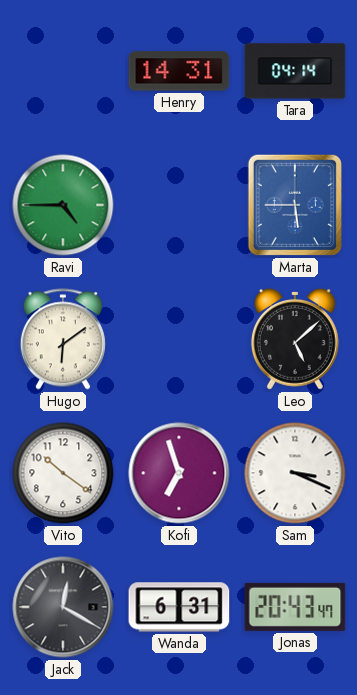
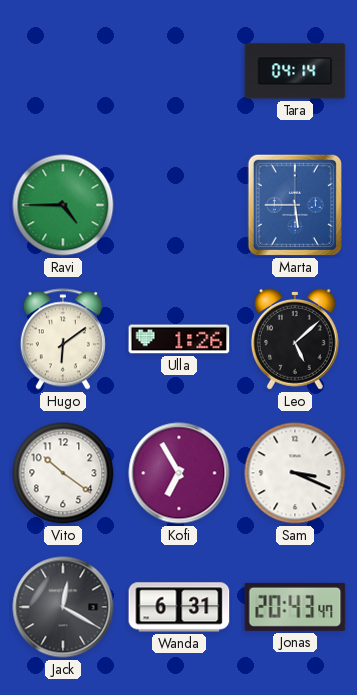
Henry: 14:31 -> none (179, 71)
Ulla: none -> 1:26 (179, 339)
Kofi: 6:57 -> 6:55 (179, 473)
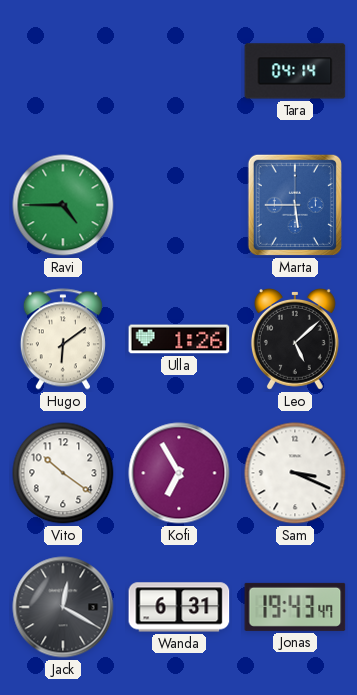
Jonas: 20:43 -> 19:43 (295, 607)
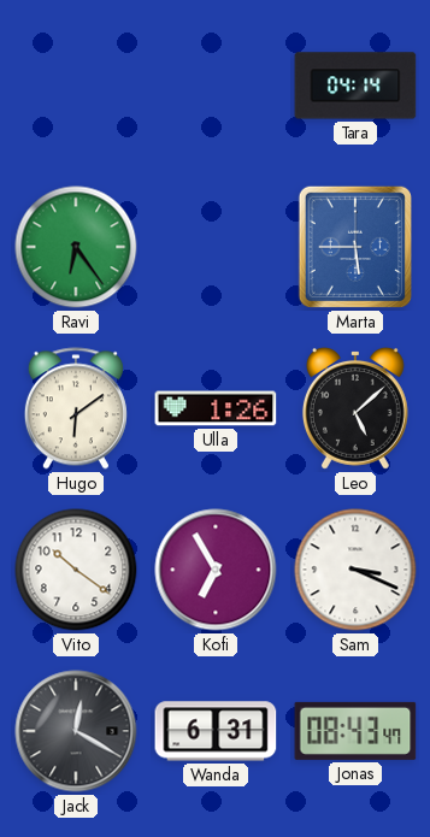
Ravi: 4:45 -> 6:24 (76, 247)
Jonas: 19:43 -> 08:43 (355, 731)
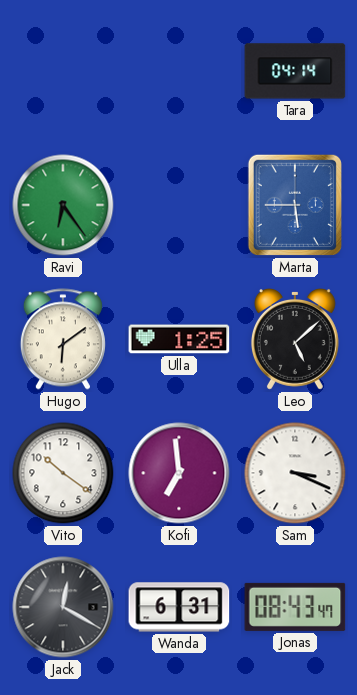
Ulla: 1:26 -> 1:25 (179, 339)
Kofi: 6:55 -> 6:59 (179, 473)
